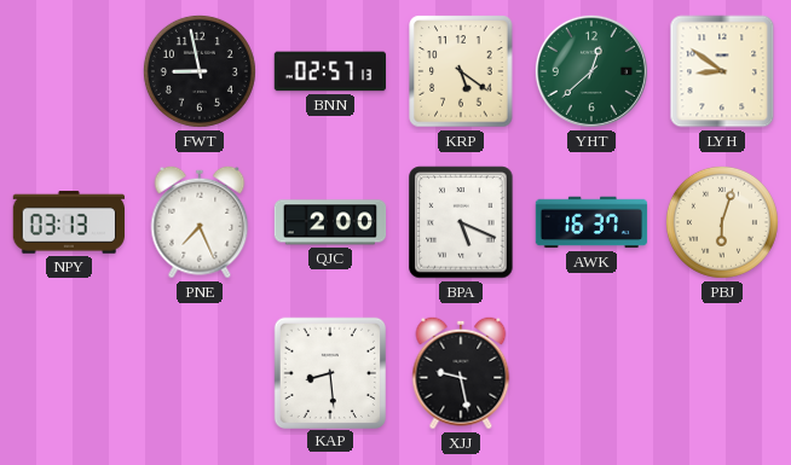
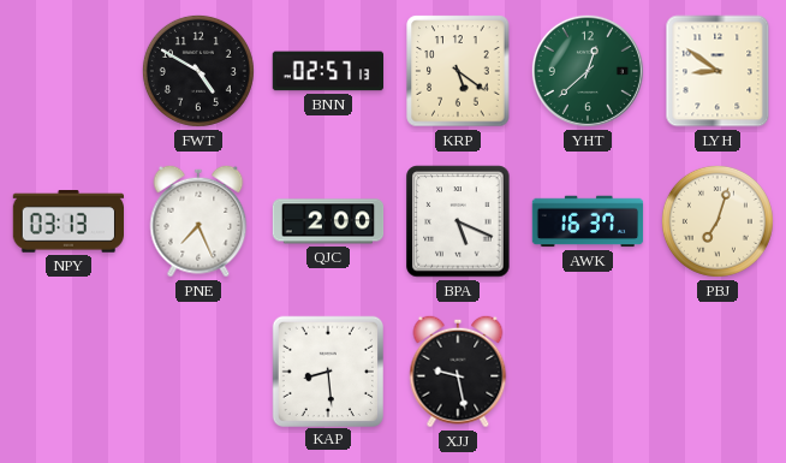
FWT: 8:58 -> 4:50 (198, 71)
PBJ: 6:03 -> 7:03 (717, 221)
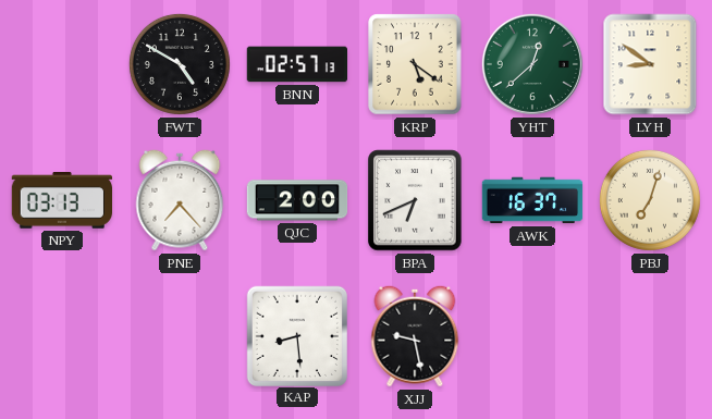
PNE: 7:26 -> 7:23 (180, 200)
BPA: 5:19 -> 6:41 (415, 200)
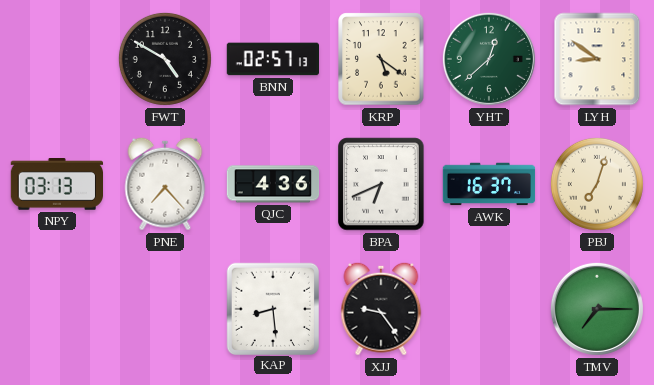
QJC: 2:00 -> 4:36 (273, 184)
XJJ: 9:28 -> 9:24 (381, 309)
TMV: none -> 7:15 (597, 309)
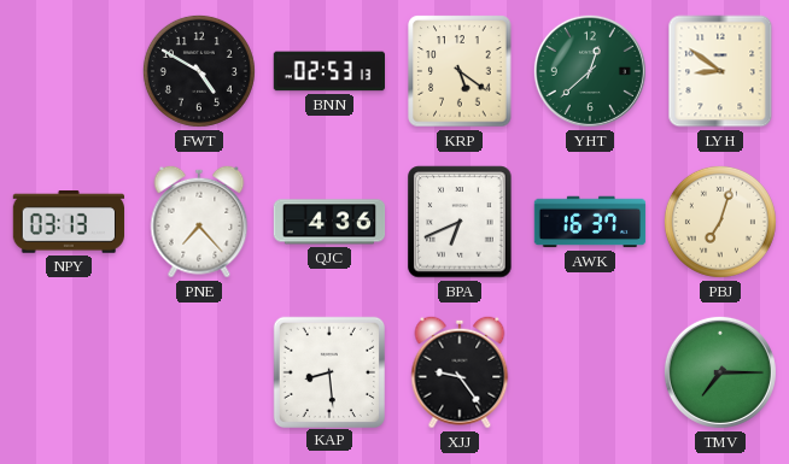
BNN: 02:57 -> 02:53 (329, 71)
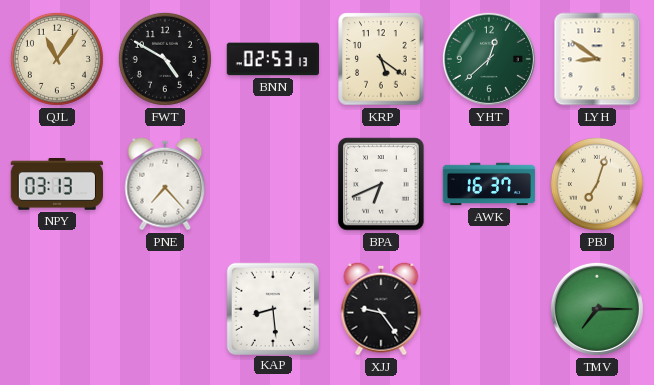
QJL: none -> 11:06 (57, 59)
QJC: 4:36 -> none (329, 222)
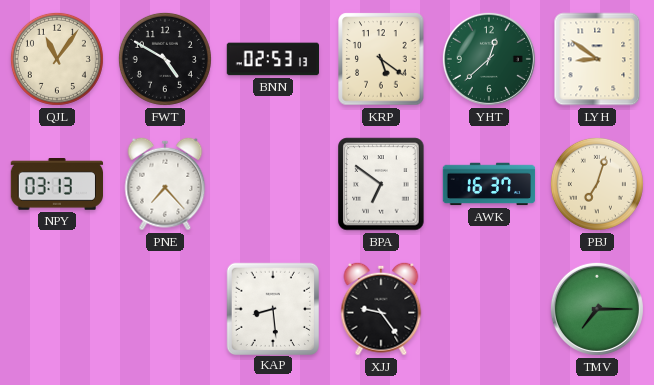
BPA: 6:41 -> 6:51 (381, 184)
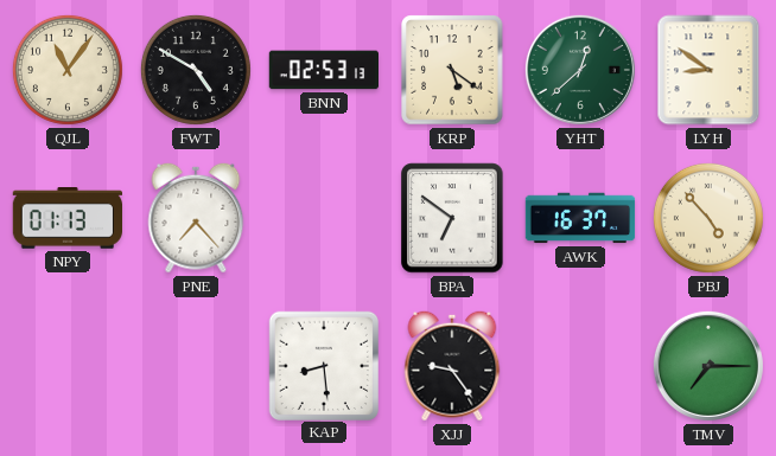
NPY: 03:13 -> 01:13 (66, 219)
PBJ: 7:03 -> 4:53 (708, 218)
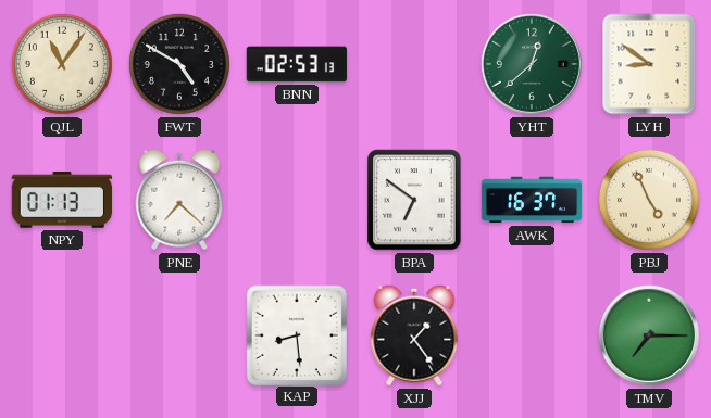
KRP: 5:21 -> none (452, 70)
PNE: 7:23 -> 7:22 (179, 200)
PBJ: 4:53 -> 4:56 (649, 200)
XJJ: 9:24 -> 1:24 (414, 335)
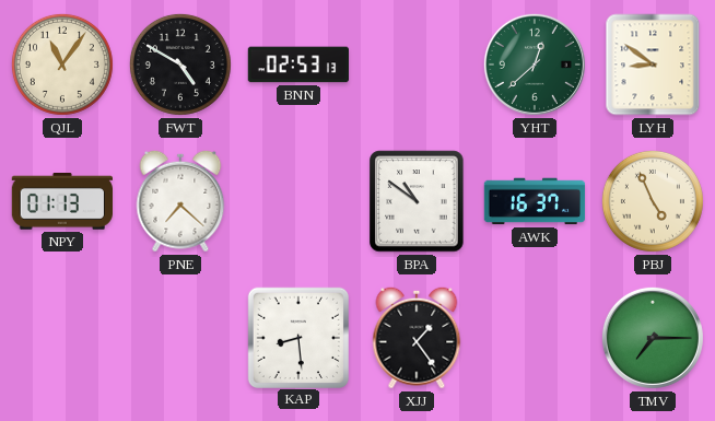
BPA: 6:51 -> 10:51 (417, 201)
